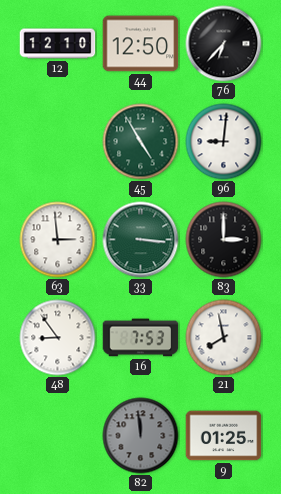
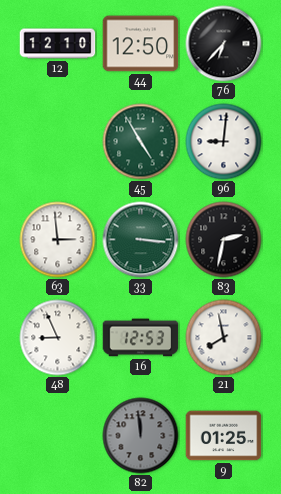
83: 3:00 -> 2:32 (224, 240)
48: 8:54 -> 8:56 (58, 338)
16: 7:53 -> 12:53 (141, 338)
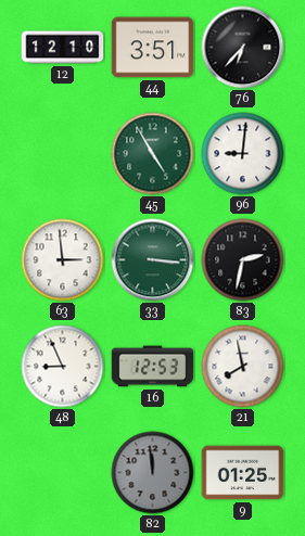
44: 12:50 -> 3:51 (153, 48)
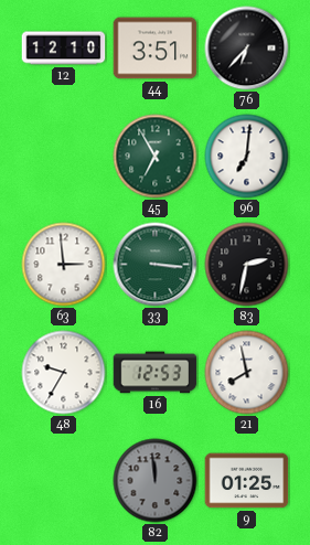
45: 4:55 -> 6:55 (156, 157)
96: 9:01 -> 7:01 (247, 157)
48: 8:56 -> 9:35 (64, 373)
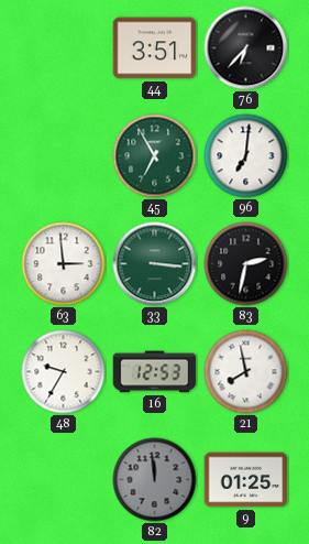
12: 12:10 -> none (64, 49)
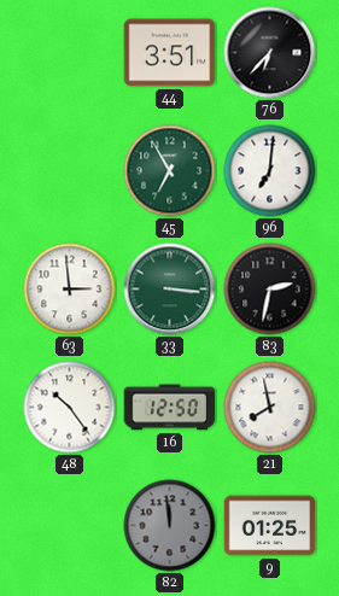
48: 9:35 -> 10:24 (70, 408)
16: 12:53 -> 12:50 (170, 408)
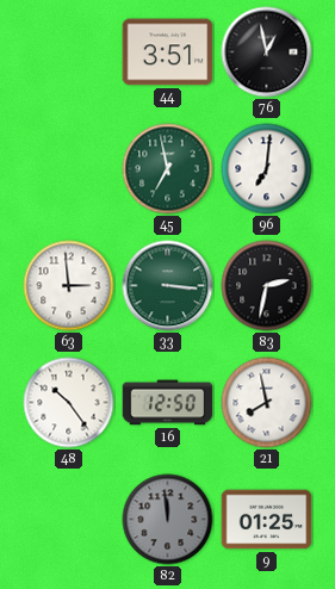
76: 6:37 -> 12:58 (267, 52)
45: 6:55 -> 6:58 (168, 169)
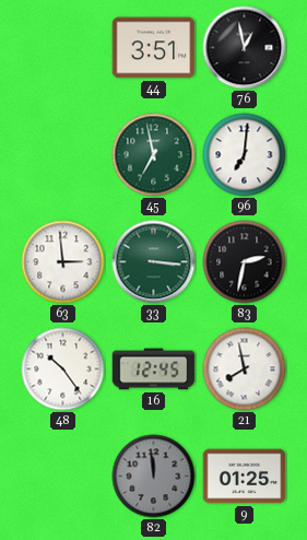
16: 12:50 -> 12:45 (154, 369)
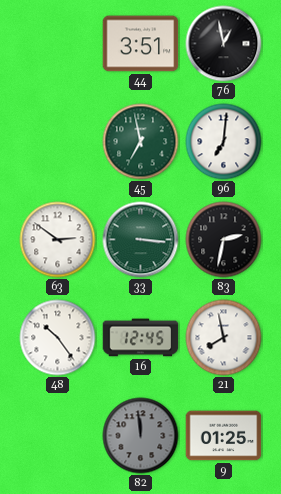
63: 2:59 -> 2:51 (58, 240)
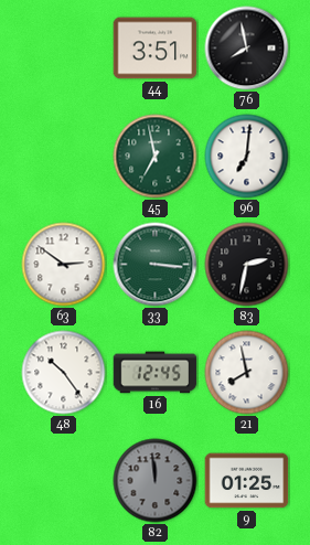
76: 12:58 -> 7:58 (247, 49)
